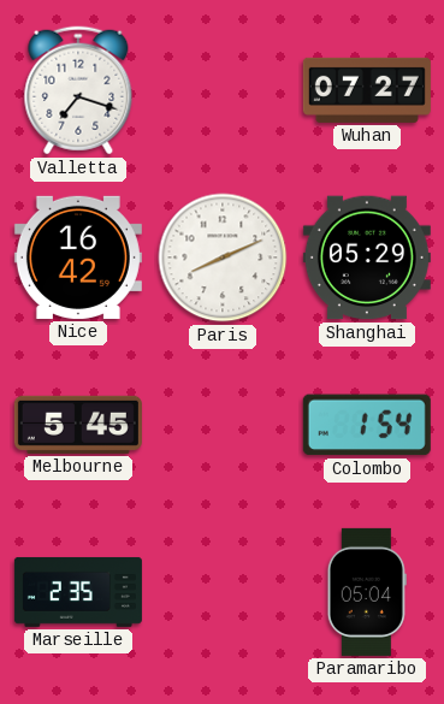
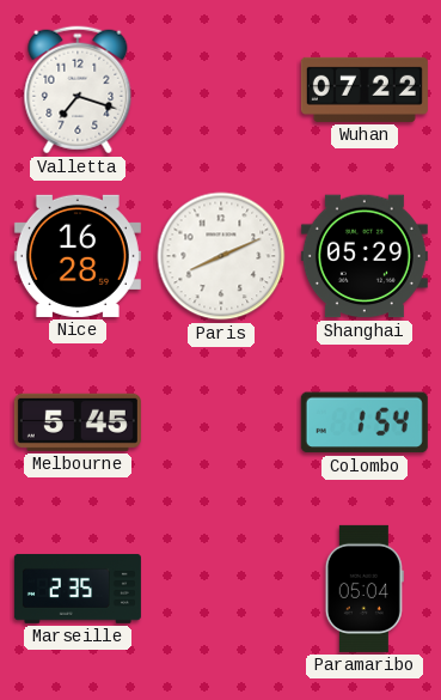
Wuhan: 07:27 -> 07:22 (365, 90)
Nice: 16:42 -> 16:28 (78, 256)
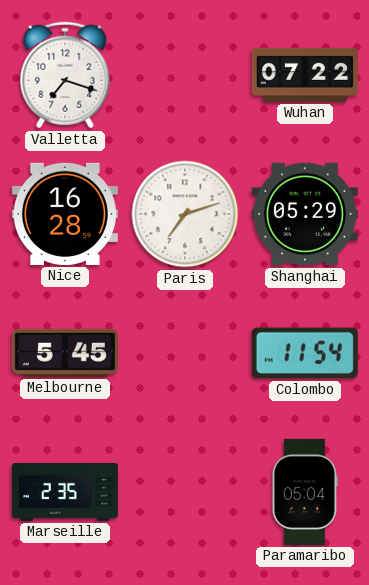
Paris: 8:11 -> 7:12 (185, 214)
Colombo: 1:54 -> 11:54 (305, 353)
